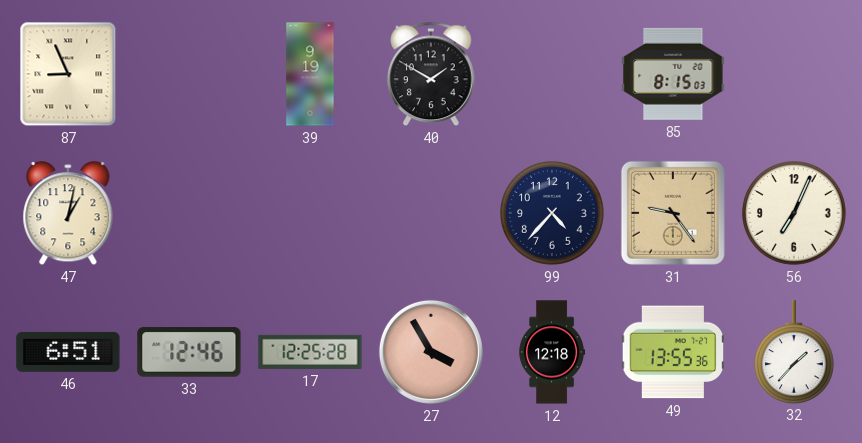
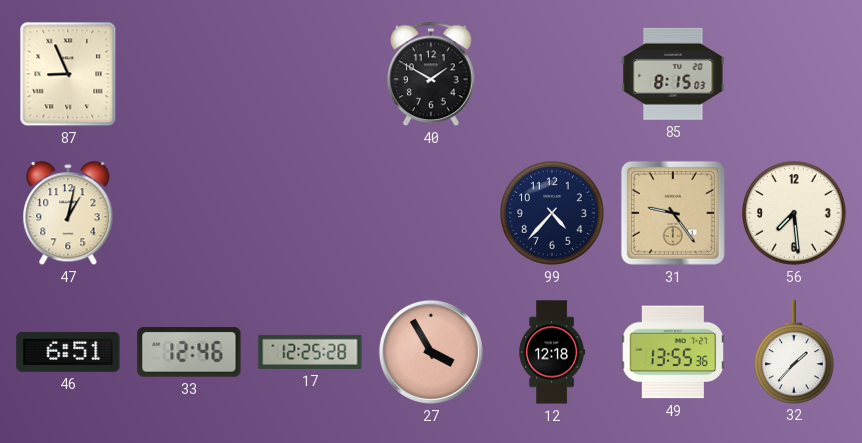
39: 9:19 -> none (310, 74)
56: 7:04 -> 7:29 (794, 213)
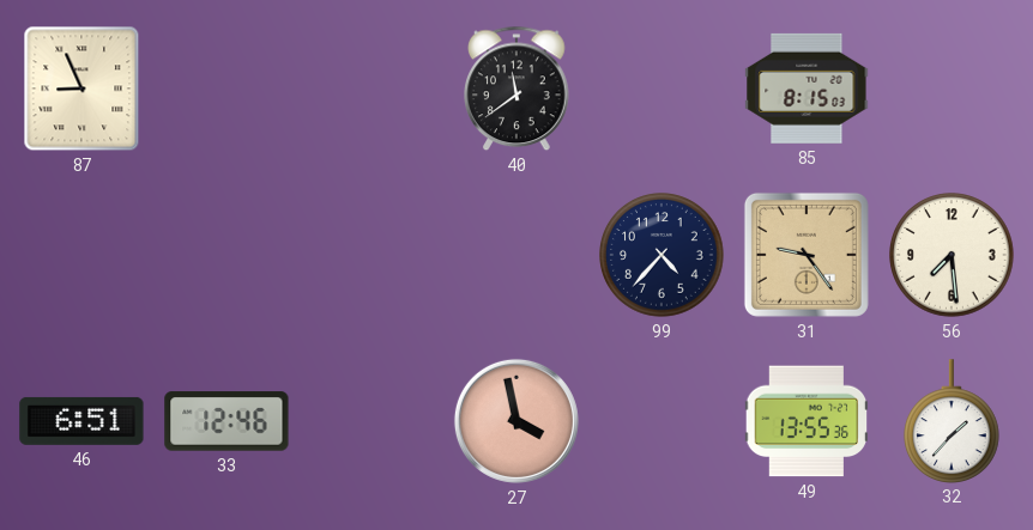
40: 1:50 -> 11:39 (516, 89)
47: 1:02 -> none (68, 214)
17: 12:25 -> none (310, 352)
27: 3:55 -> 3:58 (516, 421)
12: 12:18 -> none (551, 352)
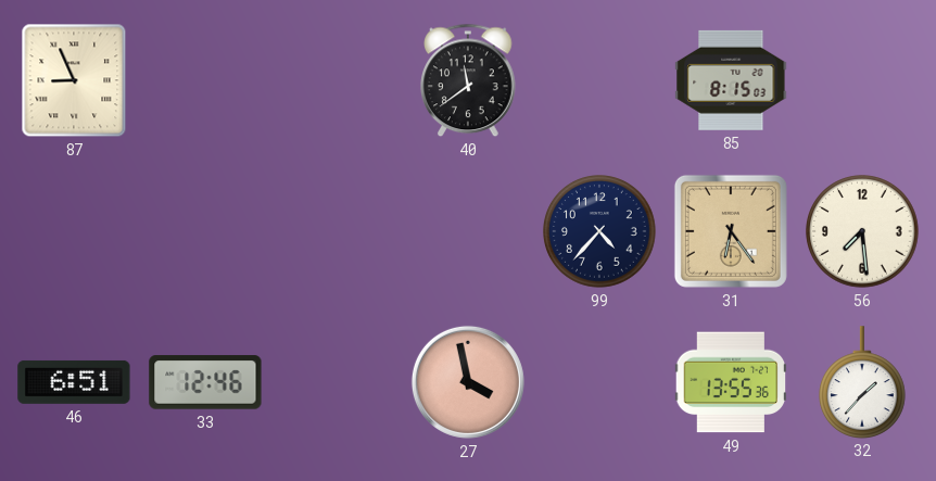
31: 9:24 -> 6:24 (731, 231)
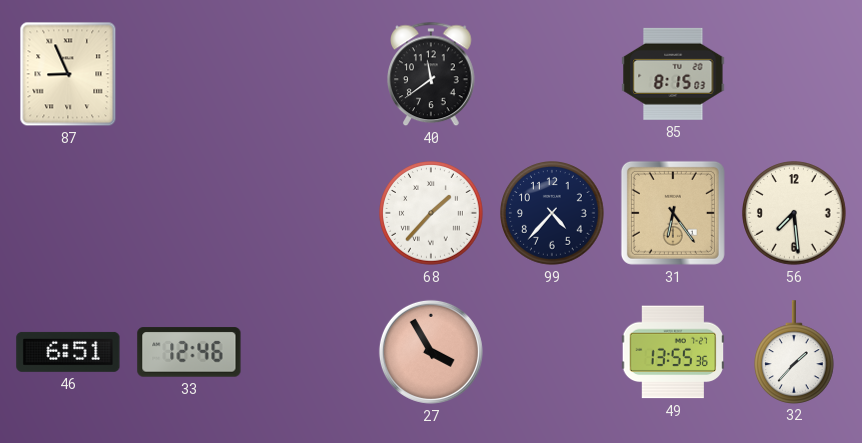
68: none -> 1:37 (431, 213)
27: 3:58 -> 3:55 (431, 352)
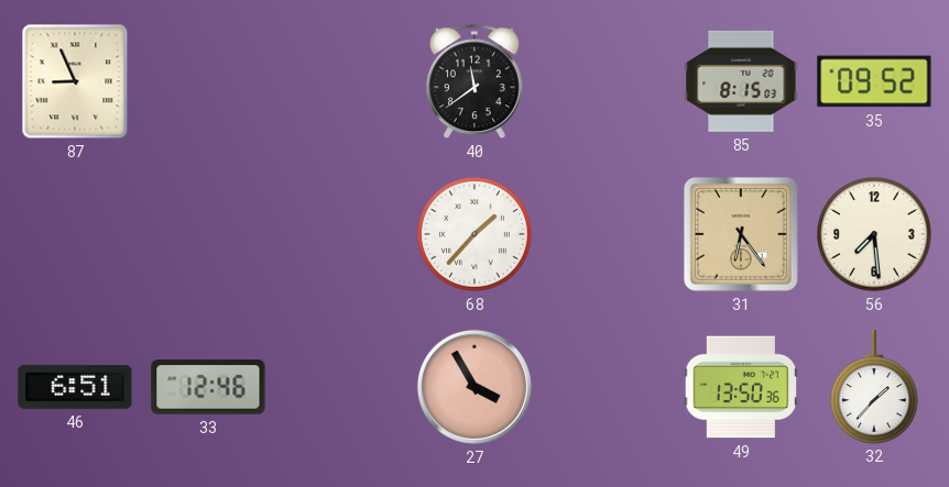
35: none -> 09:52 (874, 81)
99: 4:37 -> none (552, 213)
49: 13:55 -> 13:50 (741, 387)
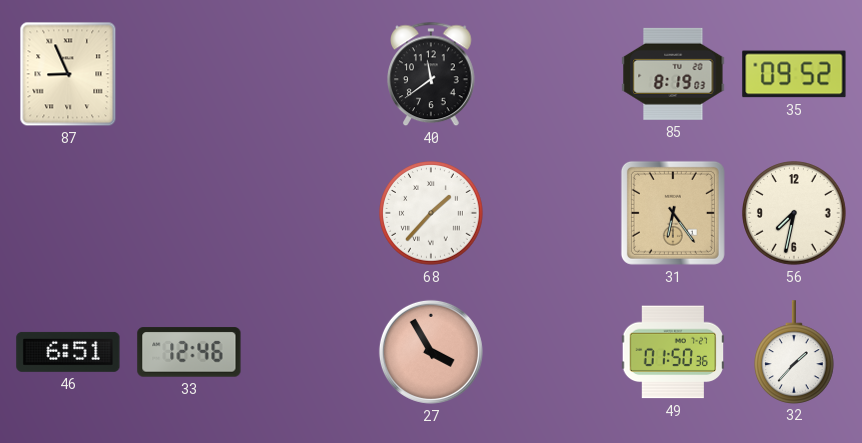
85: 8:15 -> 8:19 (673, 74)
56: 7:29 -> 7:32 (794, 213)
49: 13:50 -> 01:50 (673, 352)
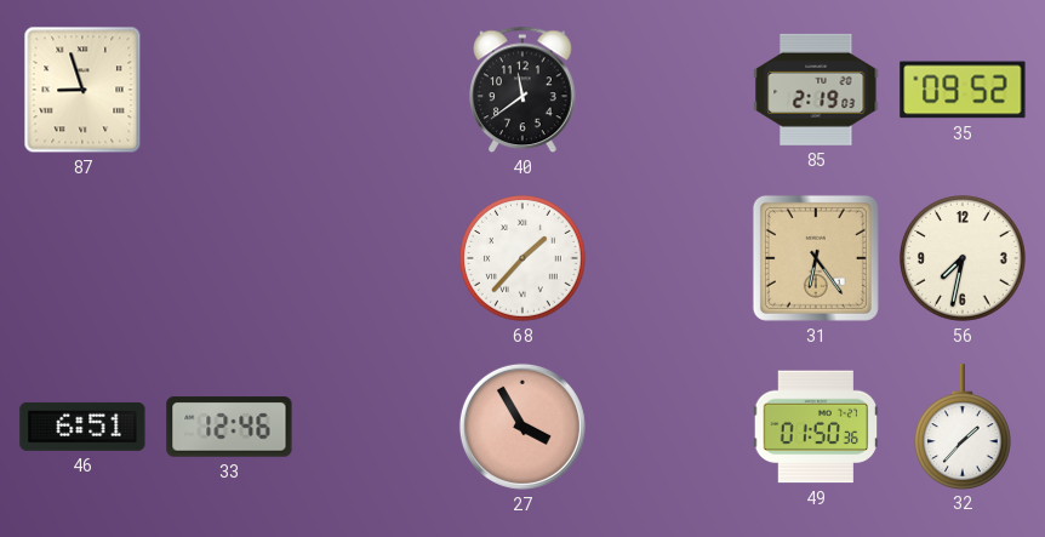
87: 8:56 -> 8:57 (82, 90)
85: 8:19 -> 2:19 (816, 90)
